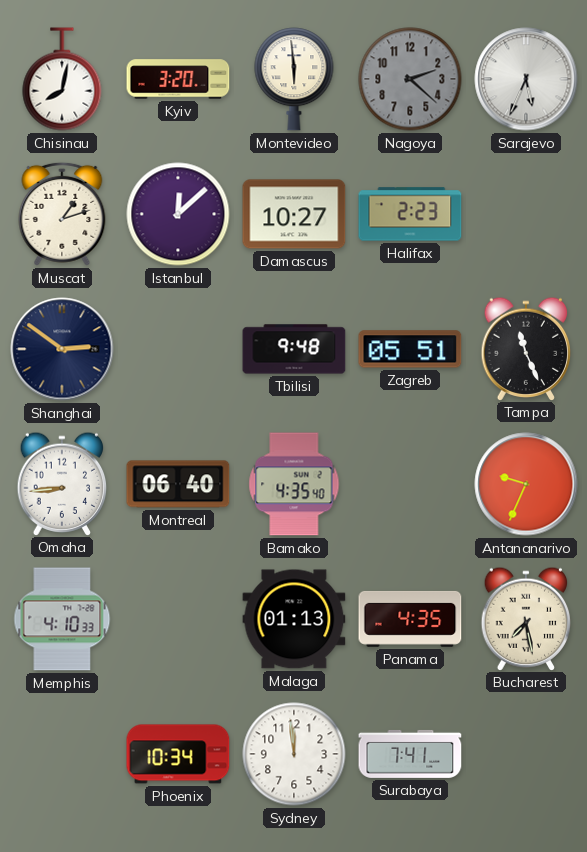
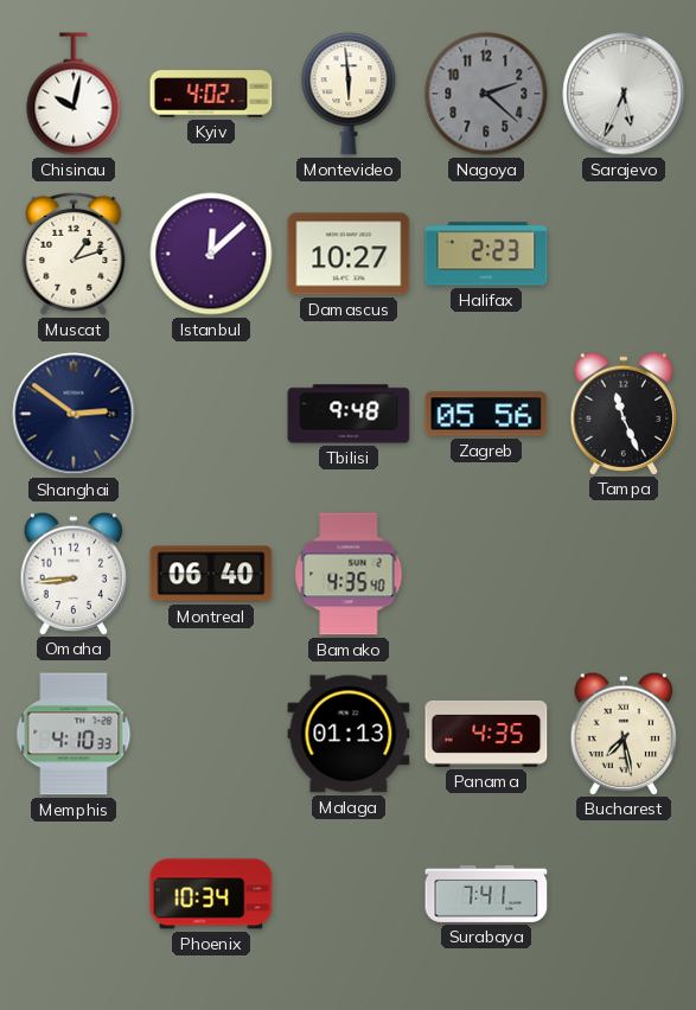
Chisinau: 8:02 -> 10:02 (74, 94)
Kyiv: 3:20 -> 4:02 (211, 94)
Zagreb: 05:51 -> 05:56 (486, 414)
Antananarivo: 9:34 -> none (526, 484)
Sydney: 11:59 -> none (294, 754)
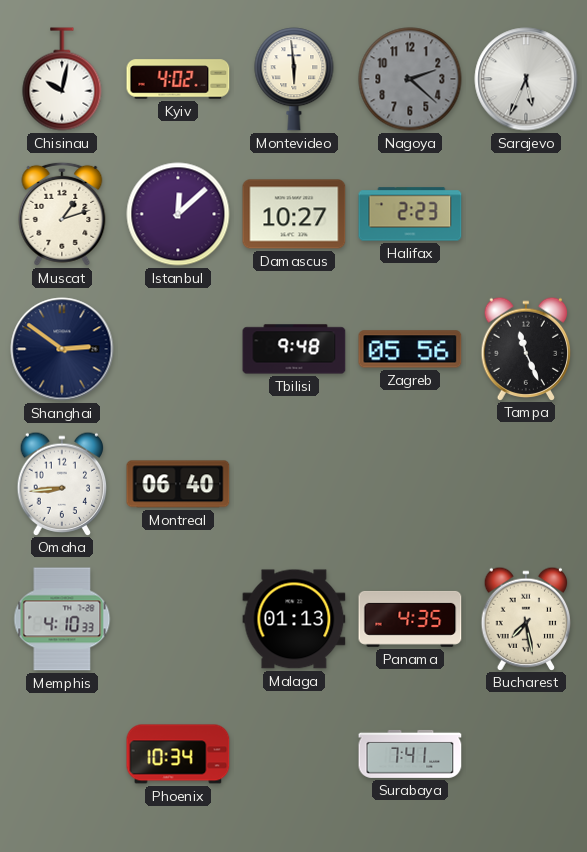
Bamako: 4:35 -> none (349, 574)
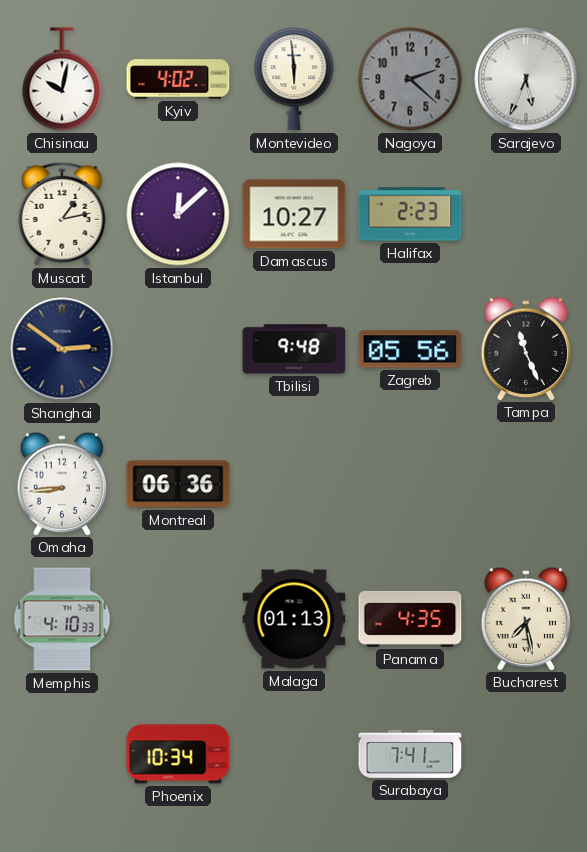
Muscat: 1:12 -> 1:13 (62, 214)
Montreal: 06:40 -> 06:36 (178, 484)
